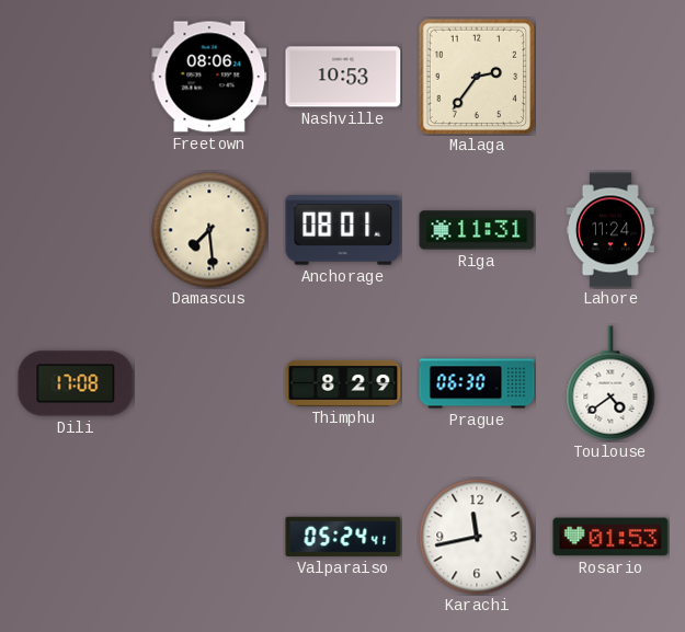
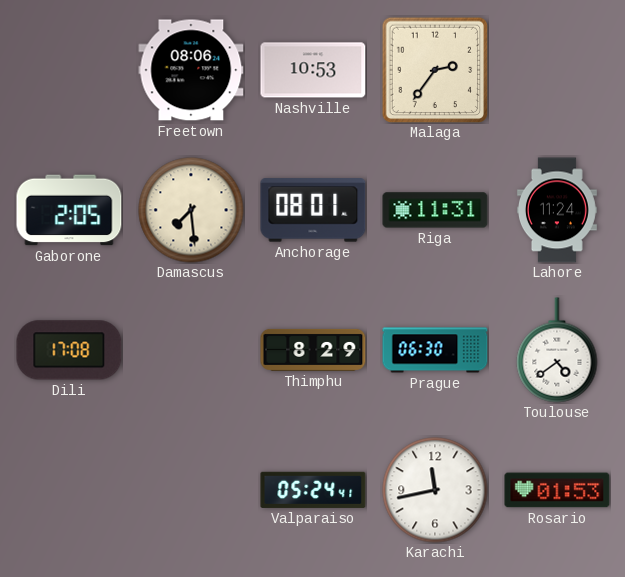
Gaborone: none -> 2:05 (69, 210)
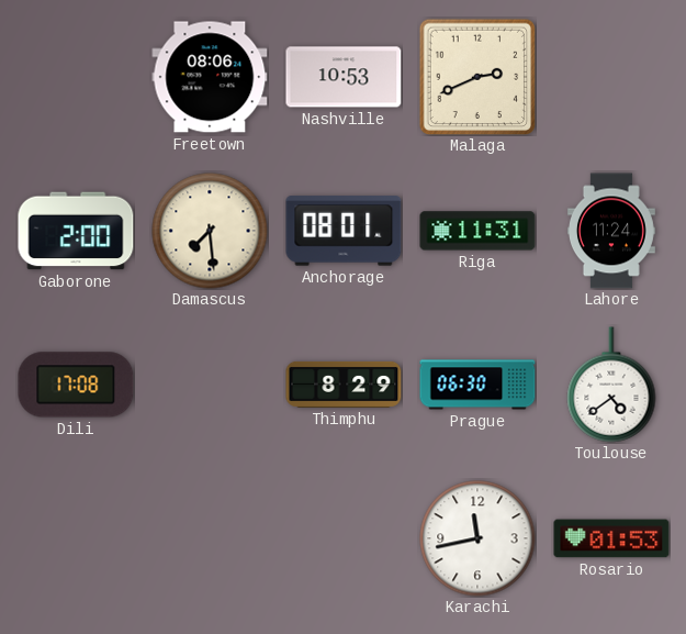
Malaga: 2:36 -> 2:41 (477, 77)
Gaborone: 2:05 -> 2:00 (76, 231)
Valparaiso: 05:24 -> none (313, 490)
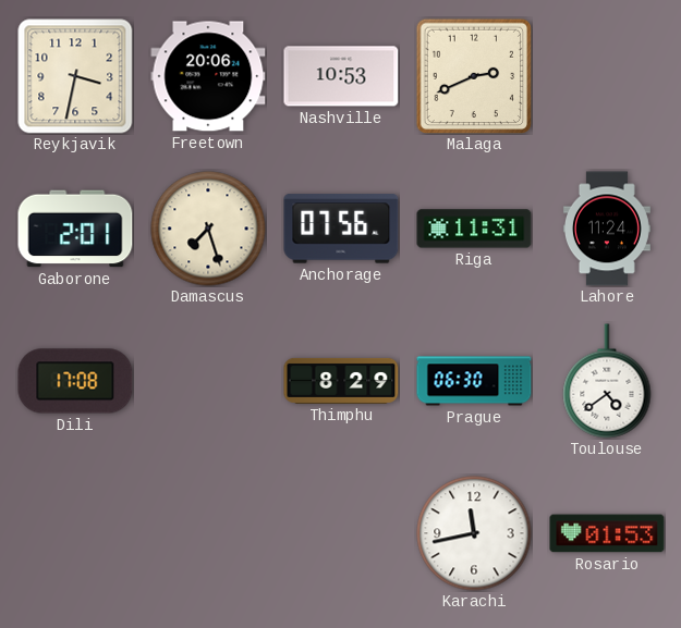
Reykjavik: none -> 3:32 (75, 76)
Freetown: 08:06 -> 20:06 (208, 76)
Gaborone: 2:00 -> 2:01 (75, 229)
Damascus: 7:29 -> 7:27 (208, 229)
Anchorage: 08:01 -> 07:56 (341, 229)
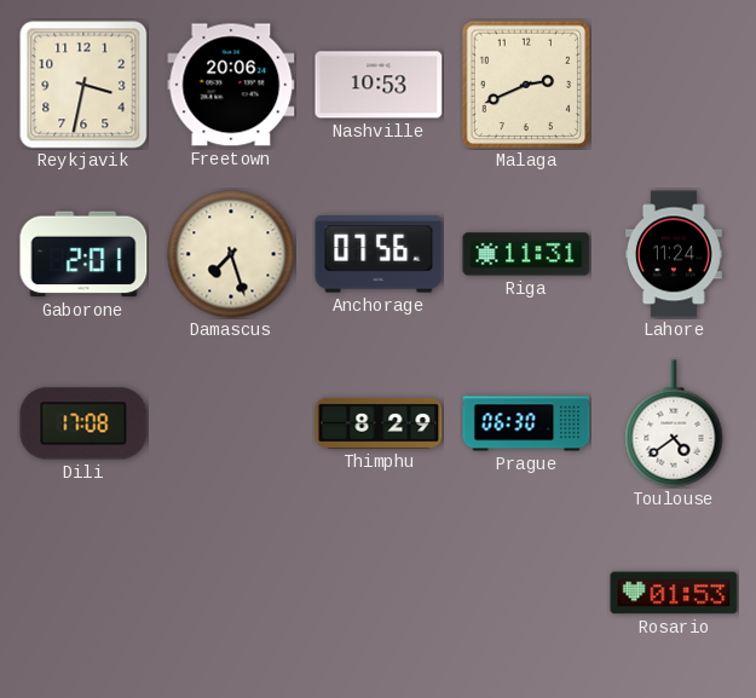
Karachi: 11:43 -> none (474, 533)
